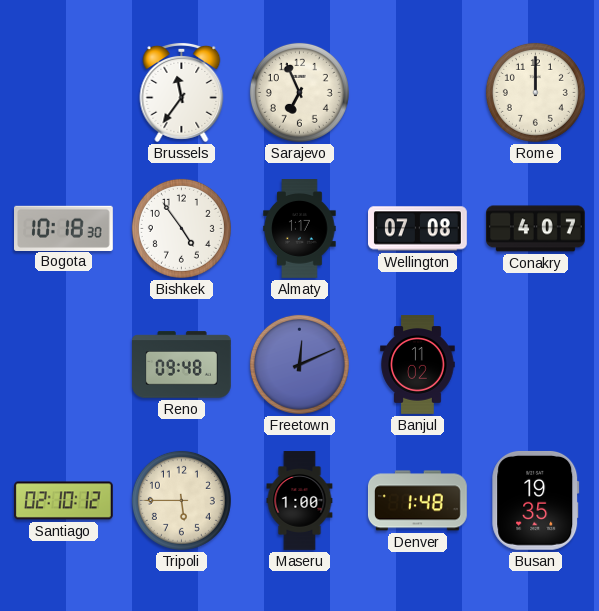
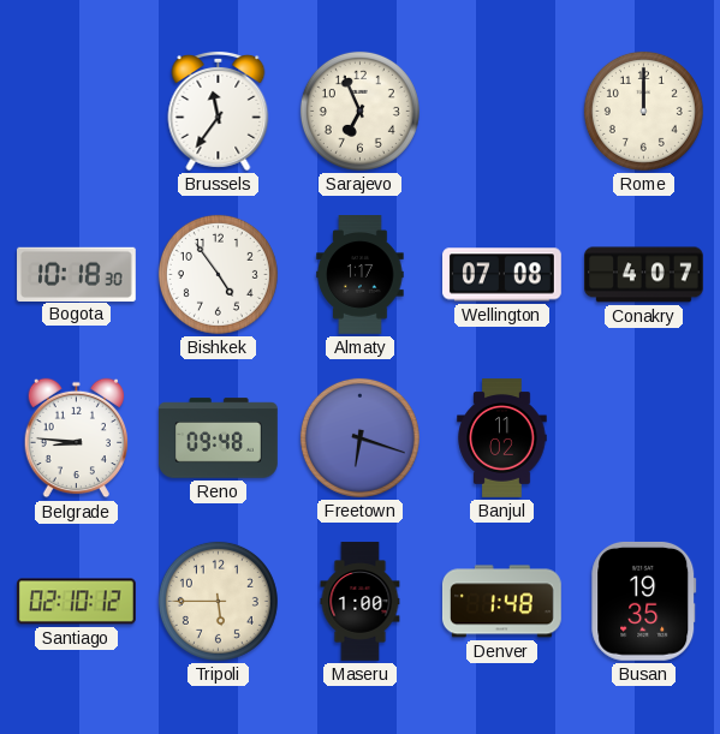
Belgrade: none -> 8:46 (76, 438)
Freetown: 12:11 -> 6:18 (359, 437)
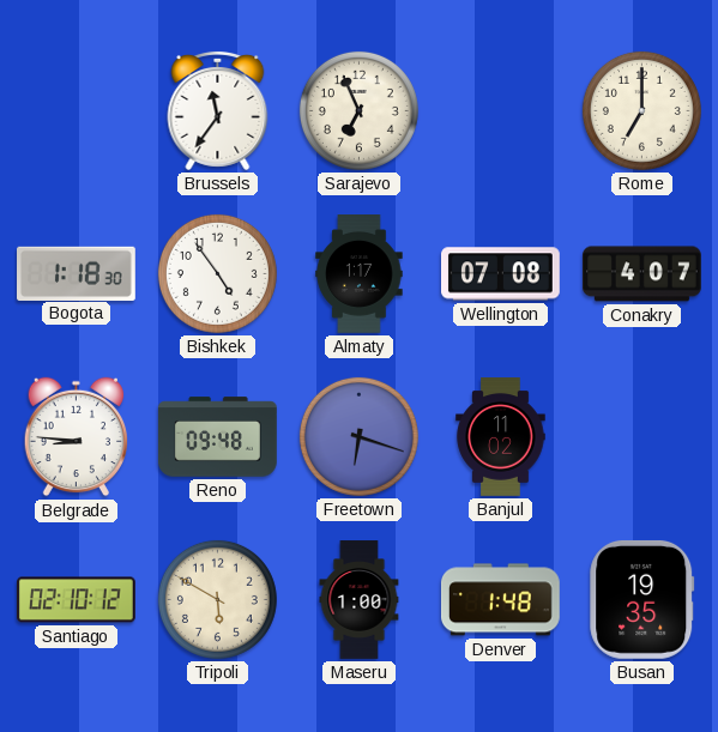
Rome: 12:00 -> 7:00 (641, 110)
Bogota: 10:18 -> 1:18 (77, 273)
Tripoli: 5:45 -> 5:50 (217, 599)
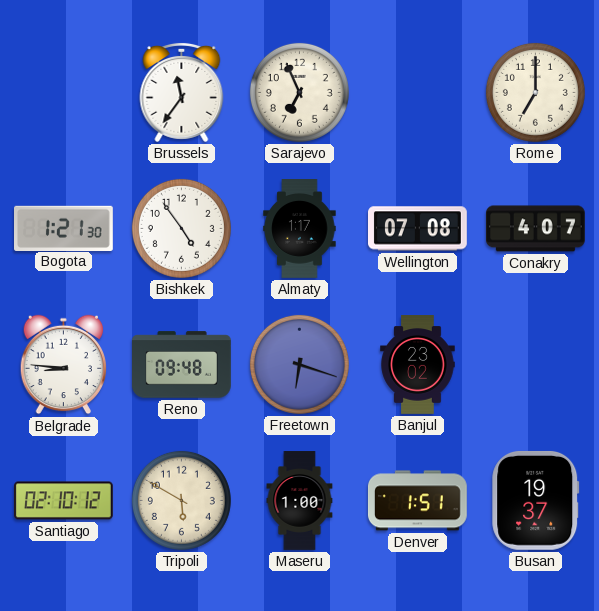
Bogota: 1:18 -> 1:21 (64, 228)
Banjul: 11:02 -> 23:02 (418, 365)
Denver: 1:48 -> 1:51 (417, 501)
Busan: 19:35 -> 19:37 (536, 500)
